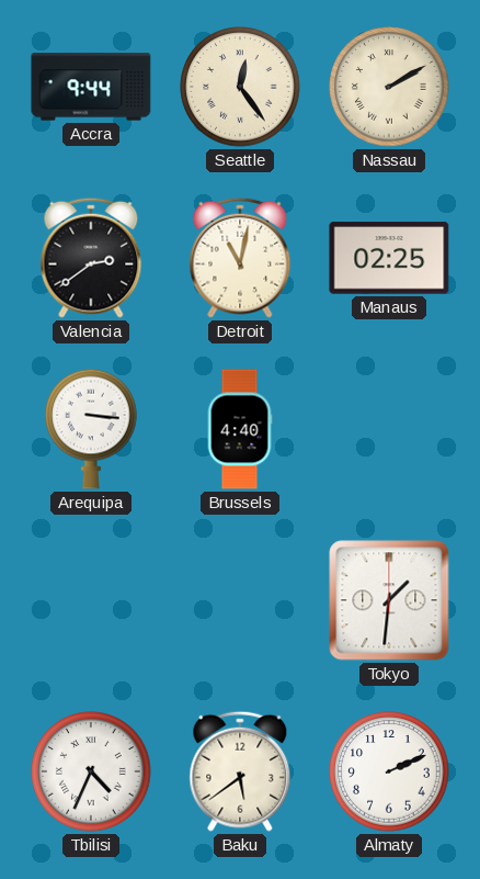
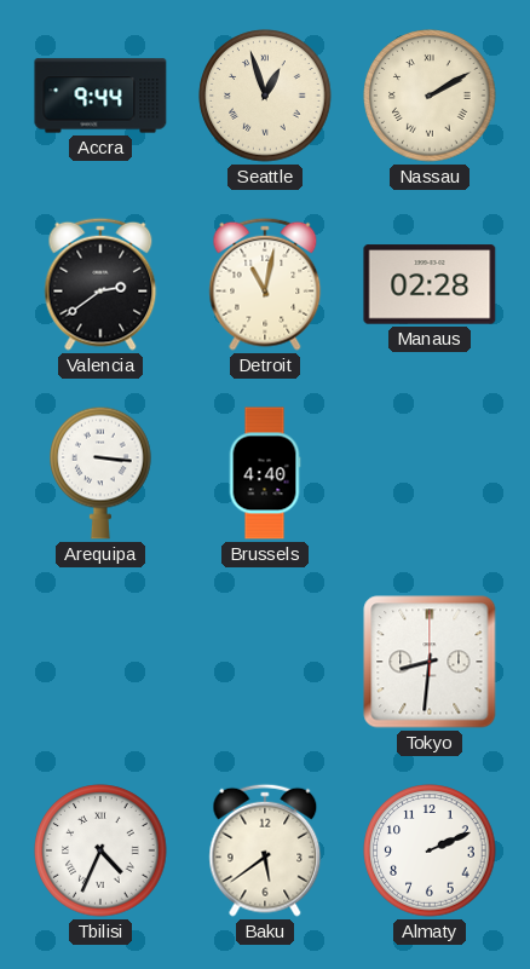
Seattle: 12:24 -> 12:57 (265, 96)
Manaus: 02:25 -> 02:28 (430, 284)
Tokyo: 1:31 -> 8:31 (430, 662)
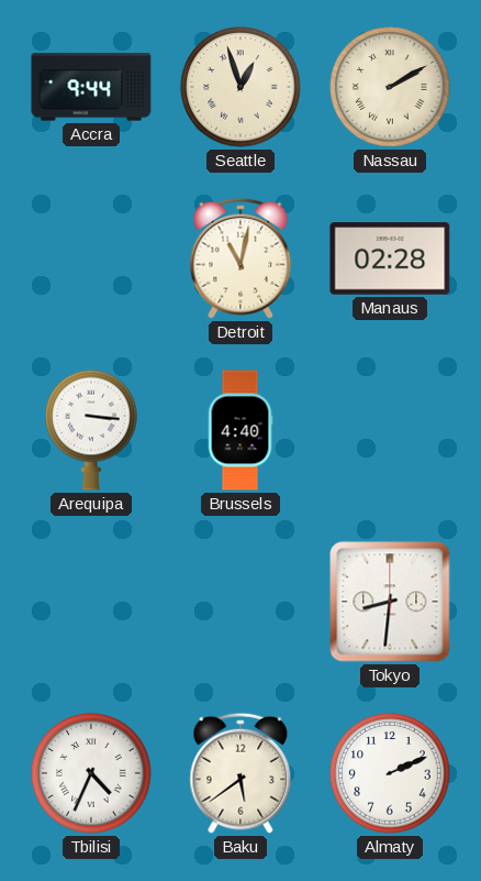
Valencia: 2:39 -> none (100, 284)
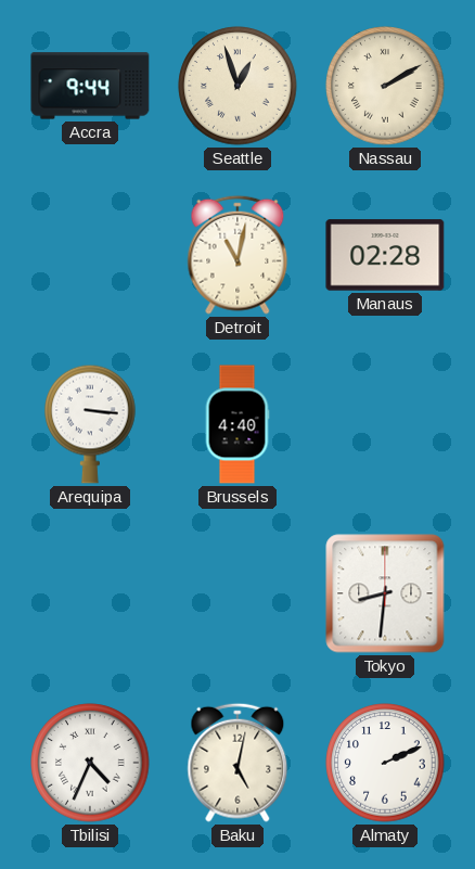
Baku: 5:39 -> 5:02 (237, 763)
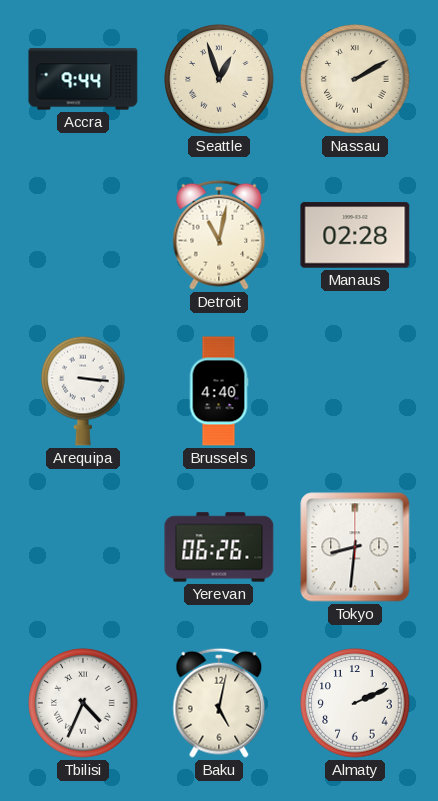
Yerevan: none -> 06:26 (219, 547)
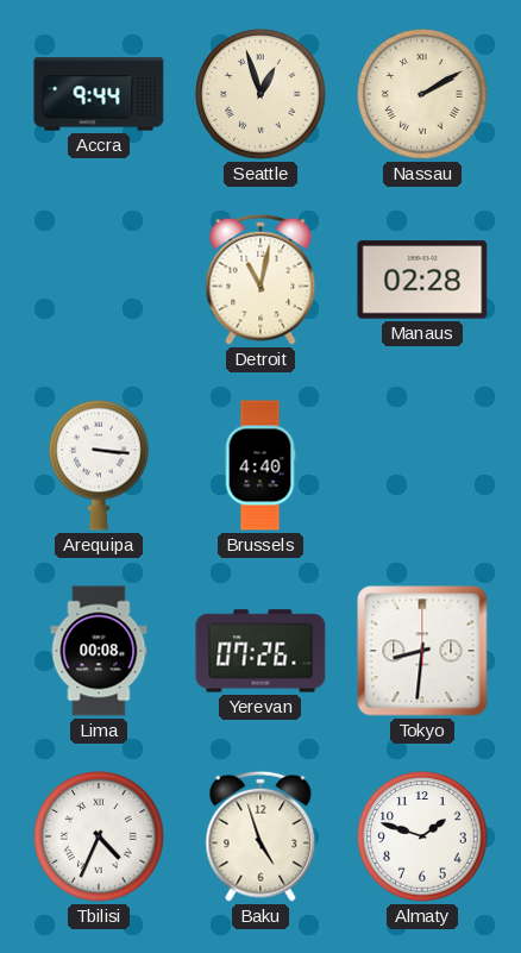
Lima: none -> 00:08 (99, 651)
Yerevan: 06:26 -> 07:26 (260, 651)
Baku: 5:02 -> 4:57 (260, 836)
Almaty: 2:11 -> 1:48 (422, 836)
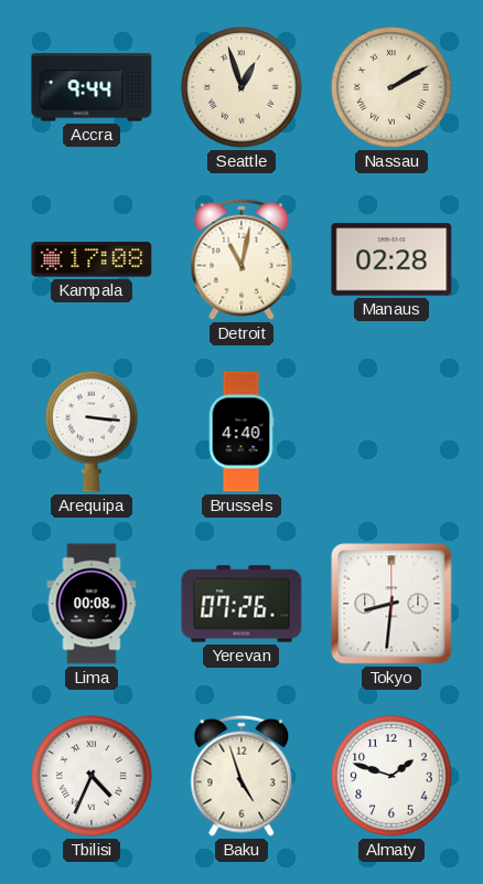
Kampala: none -> 17:08 (92, 259)
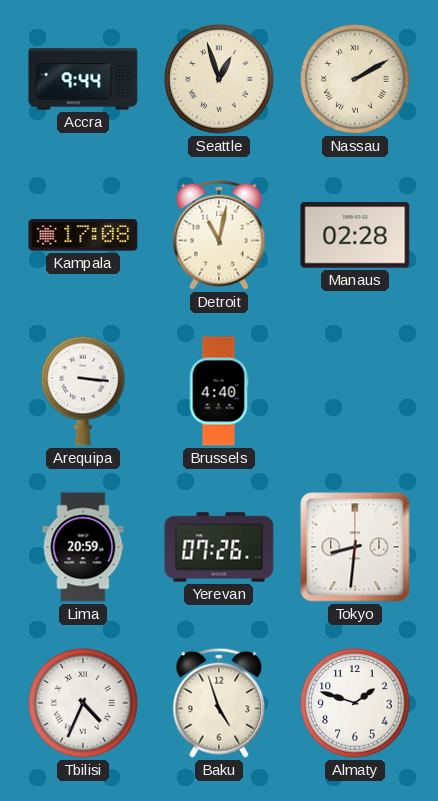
Lima: 00:08 -> 20:59 (83, 547)
